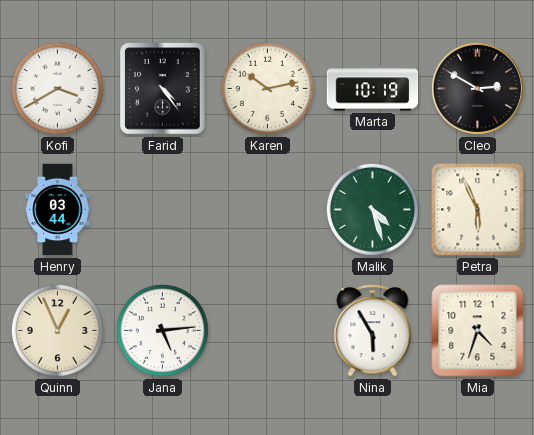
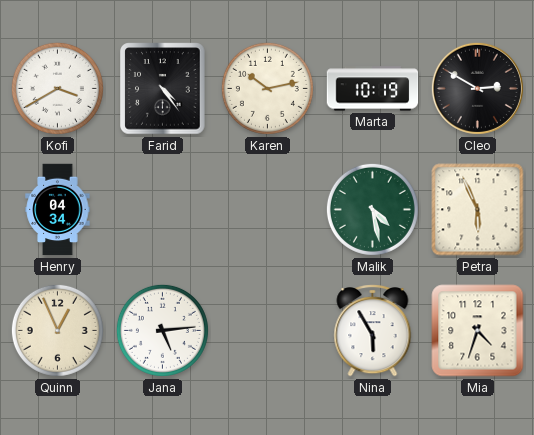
Henry: 03:44 -> 04:34 (58, 210)
Malik: 4:27 -> 4:28 (372, 209)
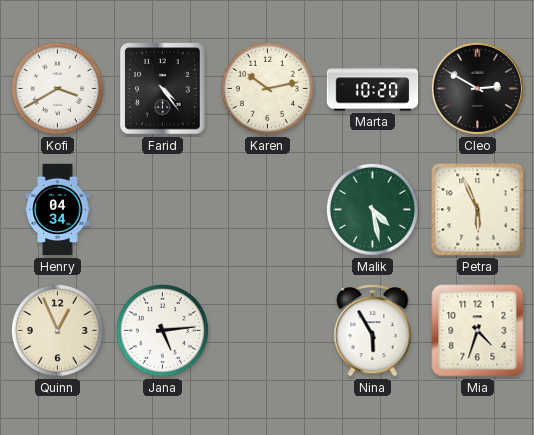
Marta: 10:19 -> 10:20 (373, 89)
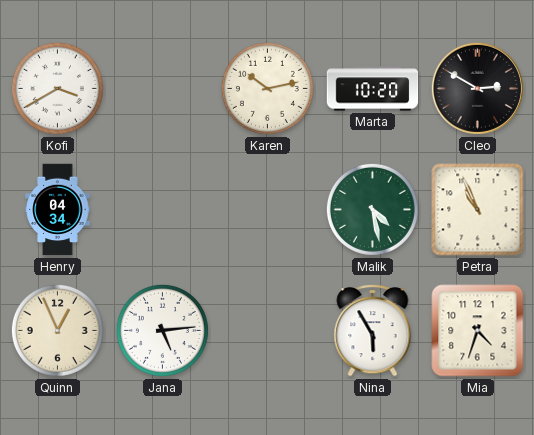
Farid: 4:24 -> none (163, 89)
Petra: 5:56 -> 10:56 (478, 210)
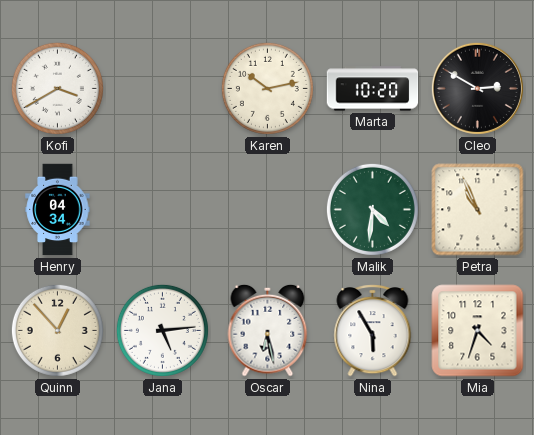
Malik: 4:28 -> 4:31 (372, 209)
Quinn: 12:56 -> 12:53 (57, 330)
Oscar: none -> 6:28 (268, 330)
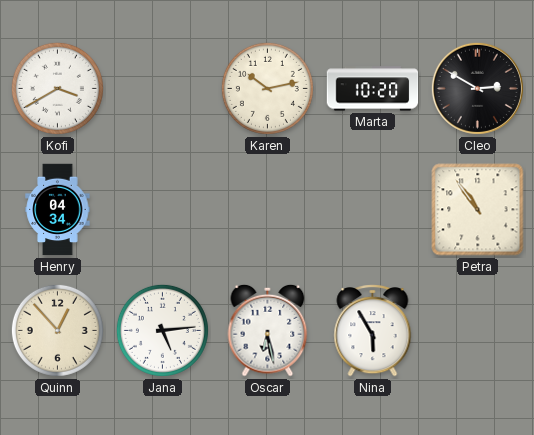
Malik: 4:31 -> none (372, 209)
Petra: 10:56 -> 10:54 (478, 210)
Mia: 4:33 -> none (478, 331)
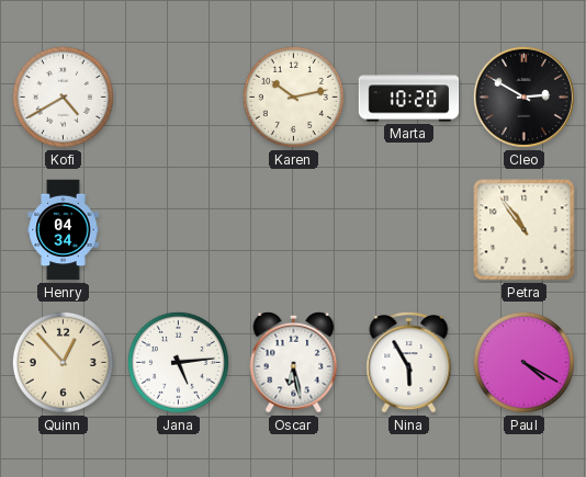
Kofi: 3:40 -> 4:40 (63, 96)
Paul: none -> 4:20 (523, 362)
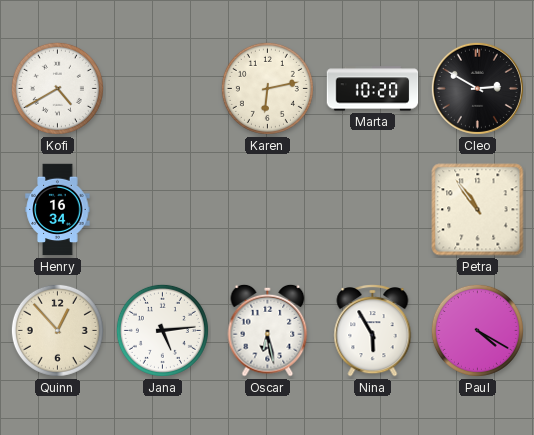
Karen: 10:13 -> 6:13 (267, 88)
Henry: 04:34 -> 16:34 (58, 210)
